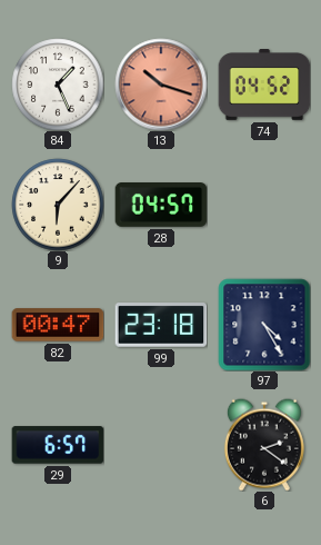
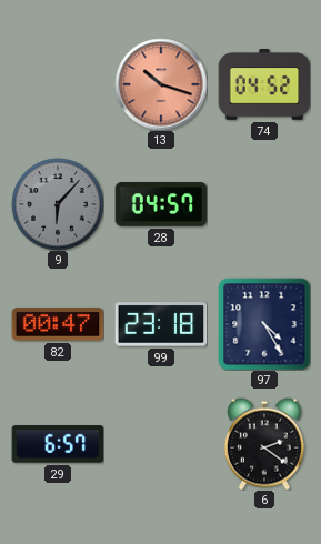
84: 1:26 -> none (58, 85)
9 dial: cream -> grey (58, 204)
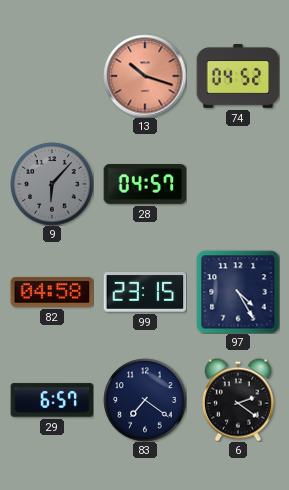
82: 00:47 -> 04:58 (52, 292)
99: 23:18 -> 23:15 (145, 292)
83: none -> 7:21 (145, 400)
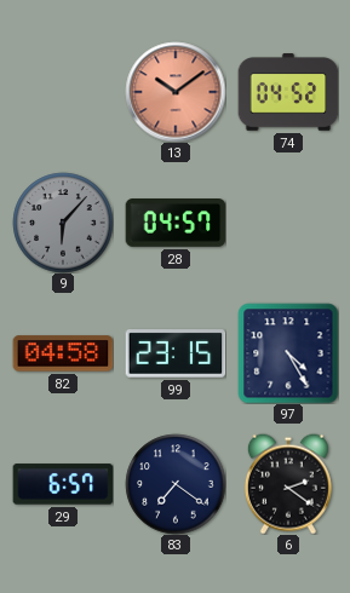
13: 10:18 -> 10:09 (176, 92)
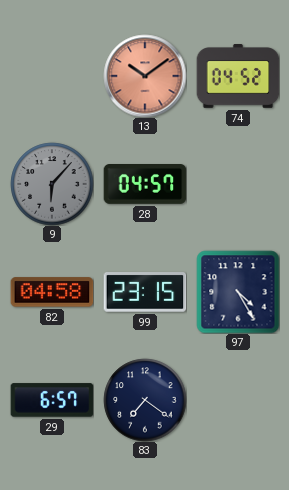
6: 2:21 -> none (288, 484)
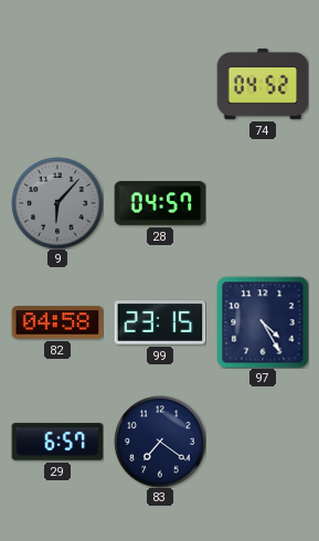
13: 10:09 -> none (145, 76)
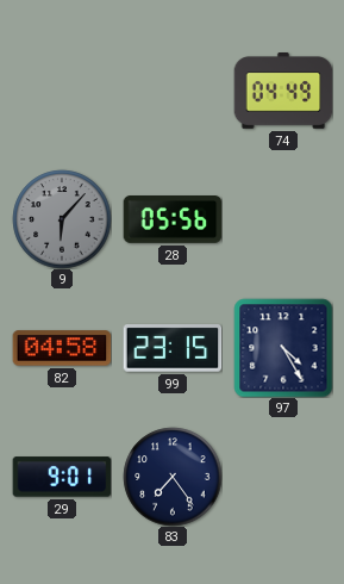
74: 04:52 -> 04:49 (283, 92)
28: 04:57 -> 05:56 (173, 220)
29: 6:57 -> 9:01 (62, 477)
83: 7:21 -> 7:24 (173, 477)
